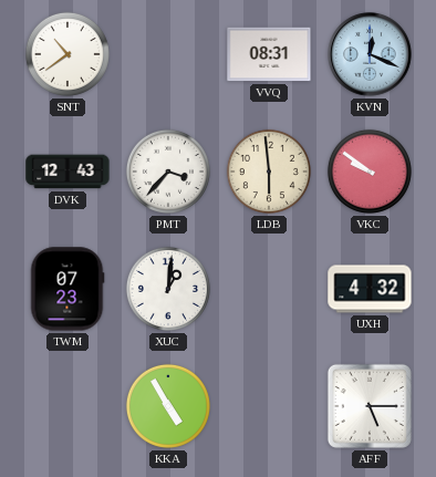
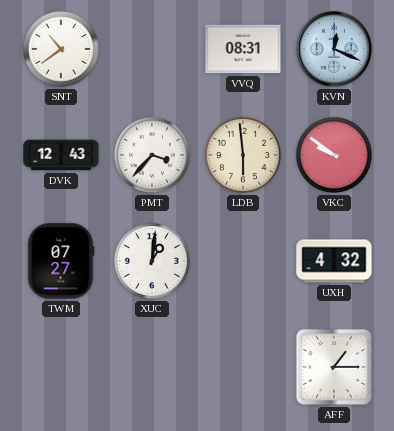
TWM: 07:23 -> 07:27 (61, 261)
KKA: 4:55 -> none (168, 406)
AFF: 5:15 -> 1:15 (334, 367)
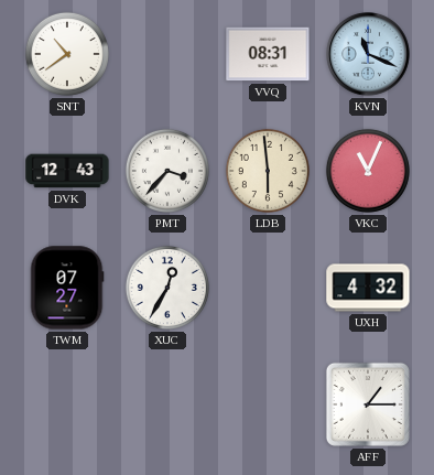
KVN: 12:19 -> 11:19 (368, 54)
VKC: 9:51 -> 11:04 (368, 171)
XUC: 1:01 -> 12:35 (167, 288)
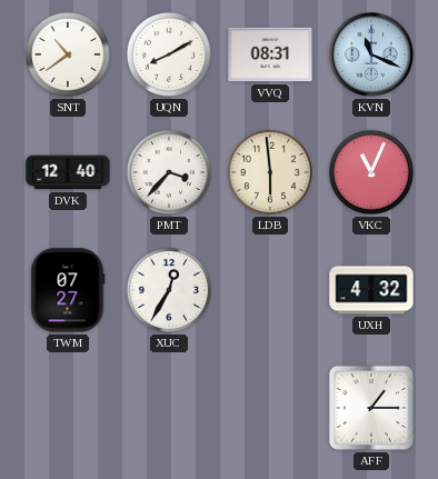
UQN: none -> 8:10 (169, 54)
DVK: 12:43 -> 12:40 (68, 172)
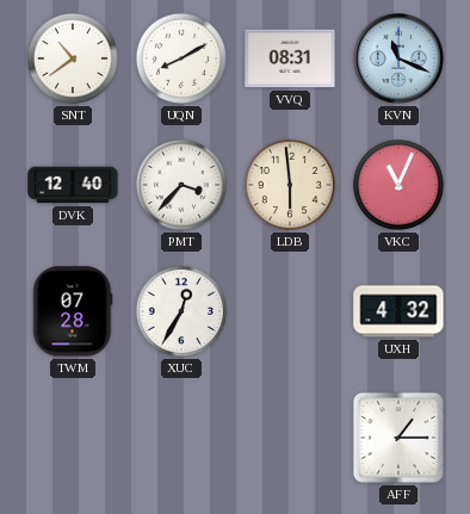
TWM: 07:27 -> 07:28 (73, 311)
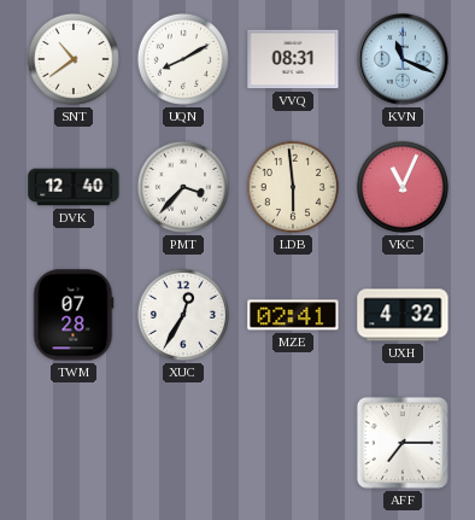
MZE: none -> 02:41 (293, 315)
AFF: 1:15 -> 7:15 (403, 443)
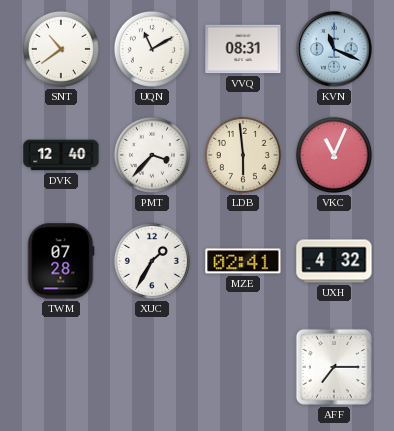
UQN: 8:10 -> 11:10 (152, 49)
XUC: 12:35 -> 1:35 (152, 261)
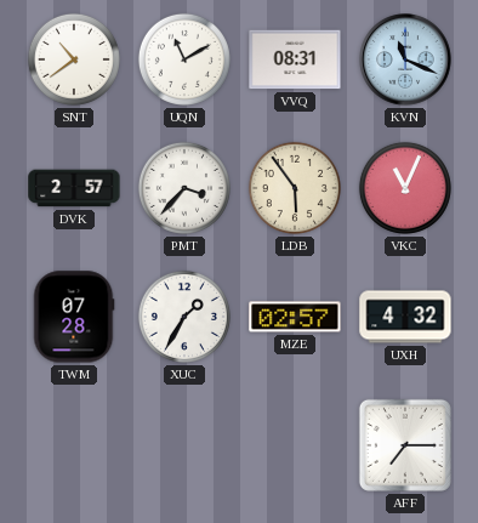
DVK: 12:40 -> 2:57 (74, 188)
LDB: 5:59 -> 5:54 (295, 188)
MZE: 02:41 -> 02:57 (295, 317)
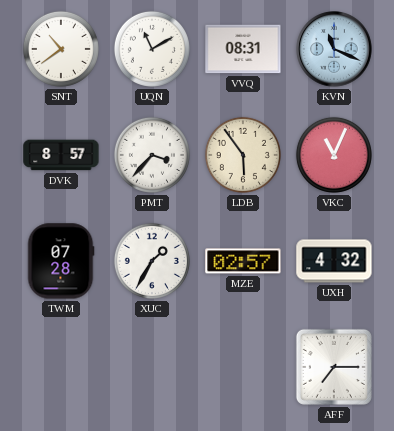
DVK: 2:57 -> 8:57 (61, 155)
